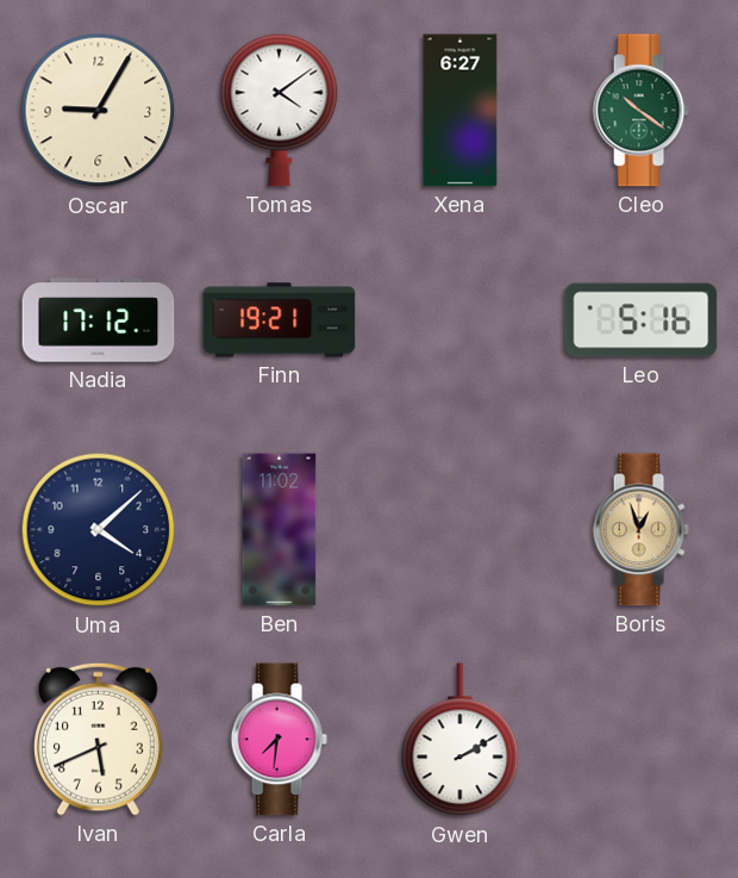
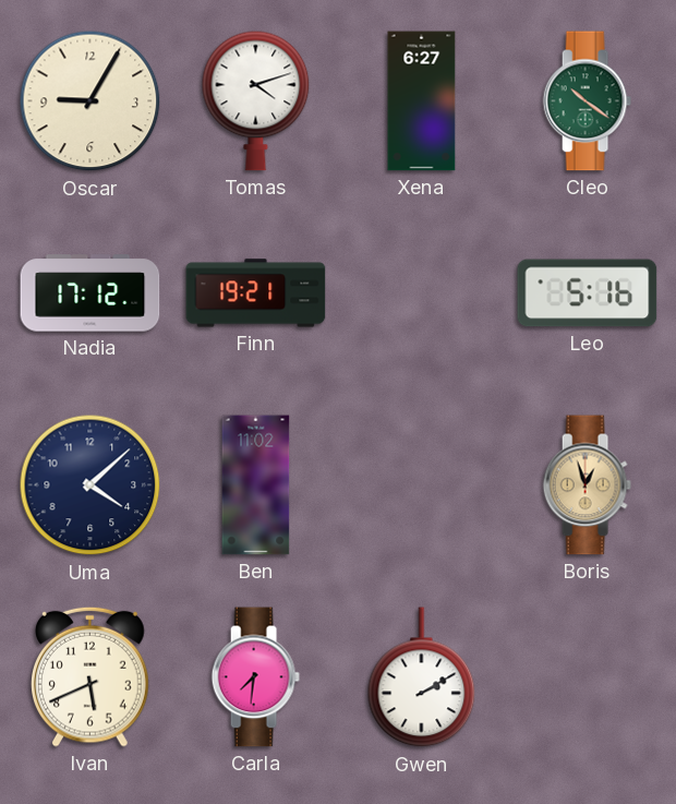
Tomas: 4:09 -> 4:12 (256, 100)
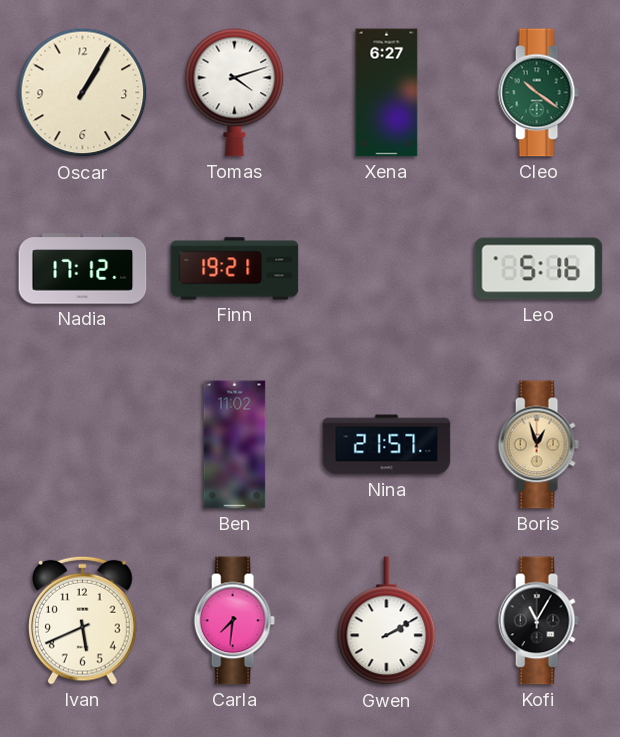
Oscar: 9:05 -> 1:05 (83, 93)
Uma: 4:08 -> none (90, 485)
Nina: none -> 21:57 (387, 445)
Kofi: none -> 11:05 (538, 621)
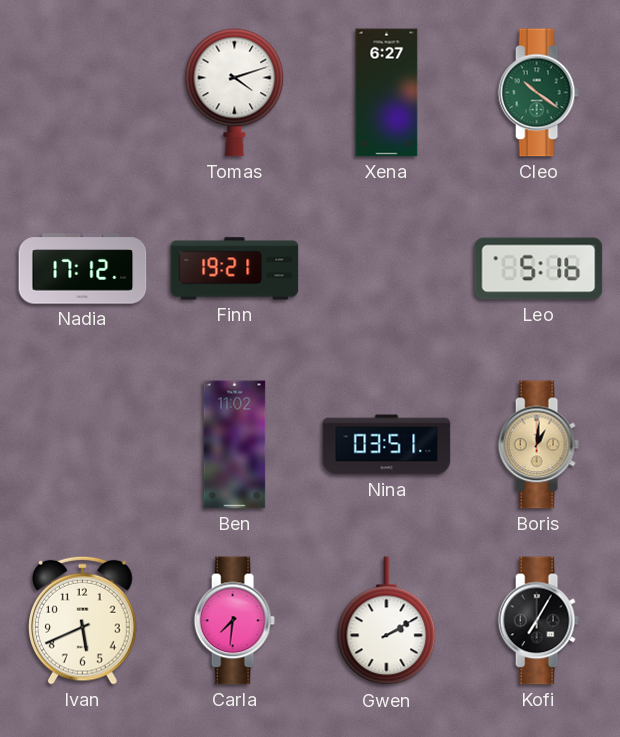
Oscar: 1:05 -> none (83, 93)
Nina: 21:57 -> 03:51 (387, 445)
Boris: 12:57 -> 1:01 (538, 445)
Kofi: 11:05 -> 7:05 (538, 621)
